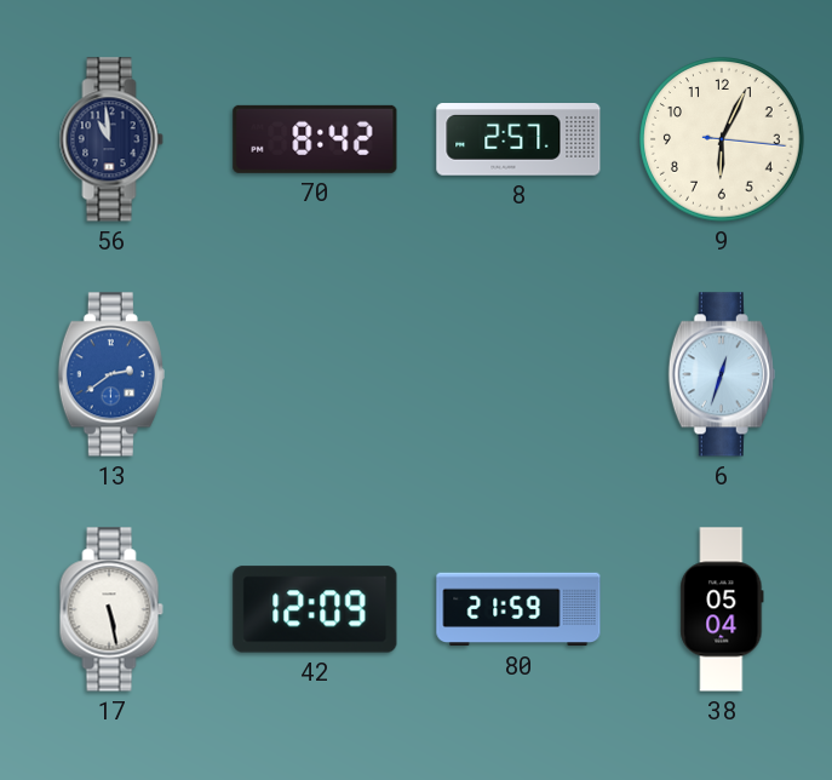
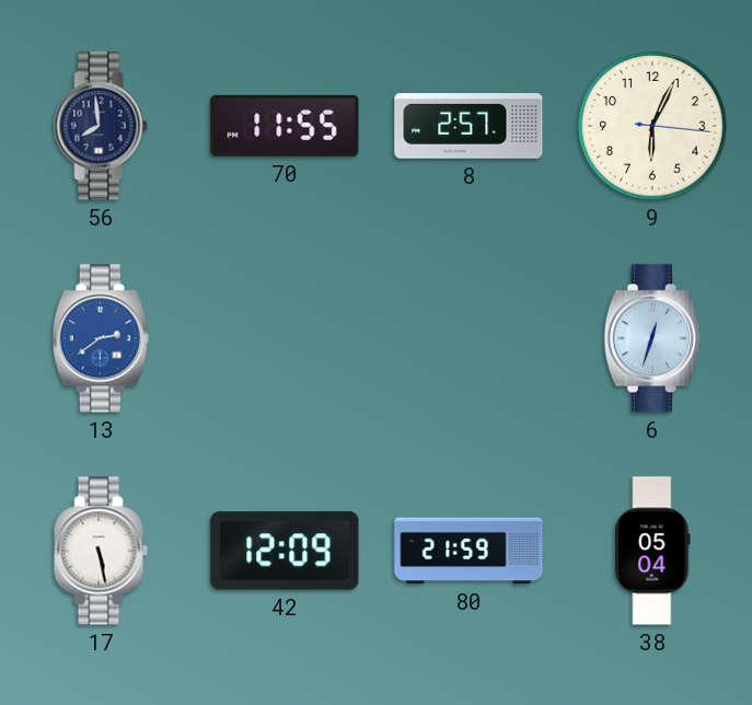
56: 10:59 -> 7:59 (101, 126)
70: 8:42 -> 11:55 (285, 126)
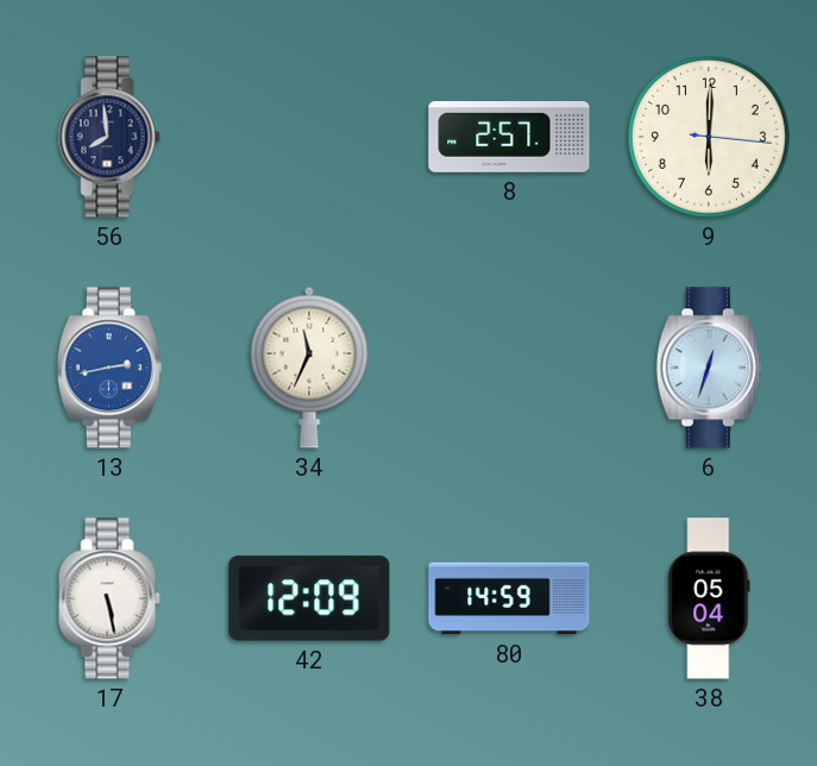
70: 11:55 -> none (285, 126)
9: 6:04 -> 6:00 (709, 137)
13: 2:39 -> 2:43 (109, 368)
34: none -> 11:34 (309, 368)
80: 21:59 -> 14:59 (509, 598)
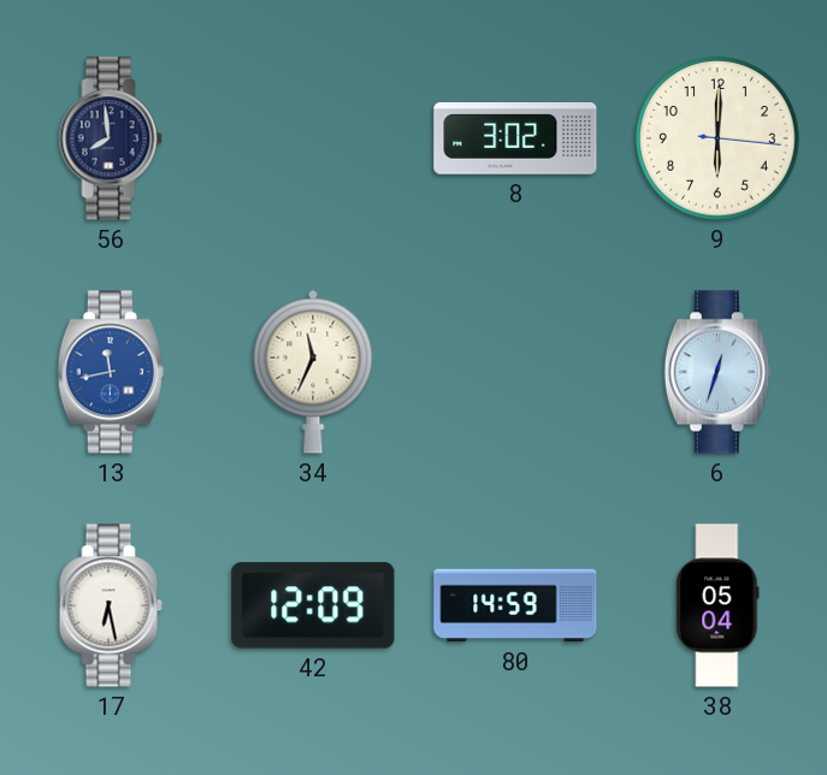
8: 2:57 -> 3:02 (515, 140)
13: 2:43 -> 11:43 (111, 372)
17: 5:28 -> 6:28 (111, 605)
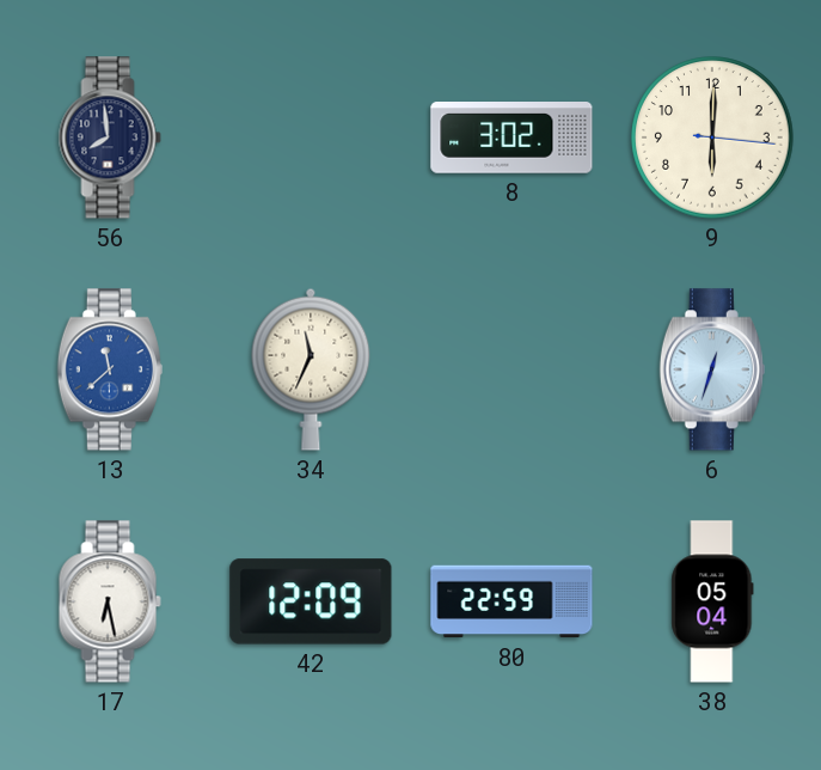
13: 11:43 -> 11:38 (110, 369)
80: 14:59 -> 22:59 (511, 601)
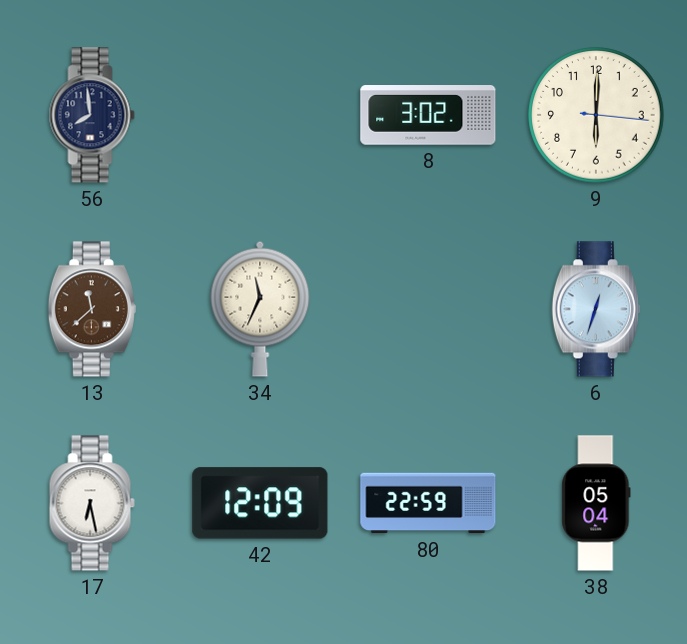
13 dial: blue -> brown (92, 309)
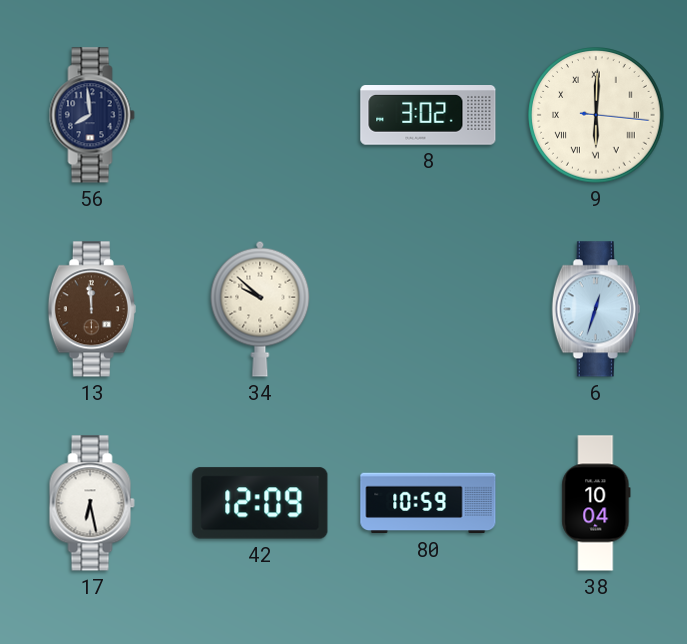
9 numerals: Arabic -> Roman (596, 115)
13: 11:38 -> 11:59 (92, 309)
34: 11:34 -> 9:52 (260, 309)
80: 22:59 -> 10:59 (428, 503)
38: 05:04 -> 10:04 (596, 503)
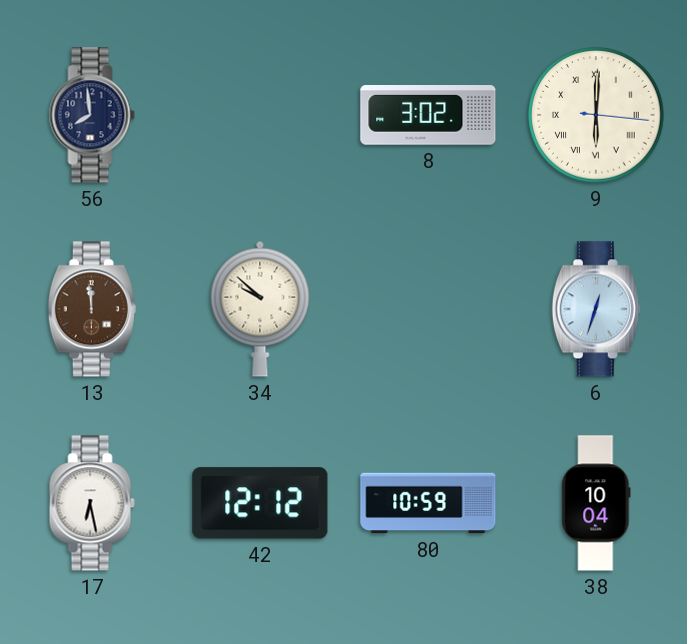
42: 12:09 -> 12:12 (260, 503)
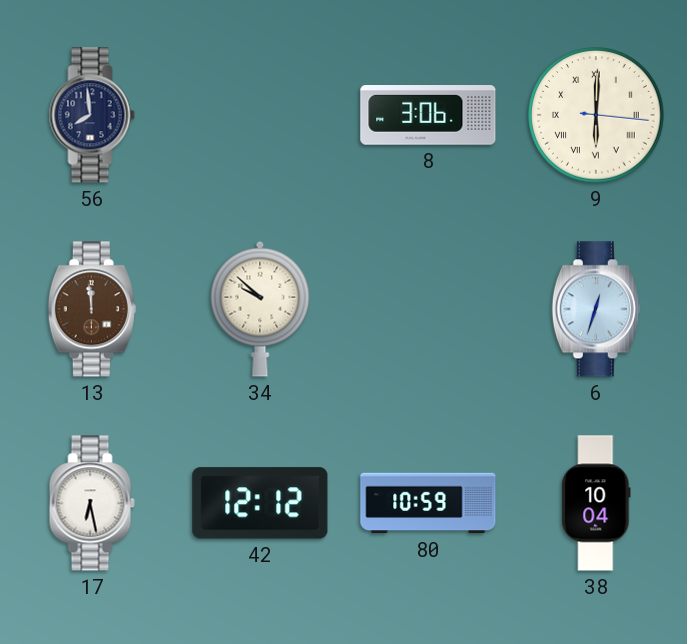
8: 3:02 -> 3:06 (428, 116)
